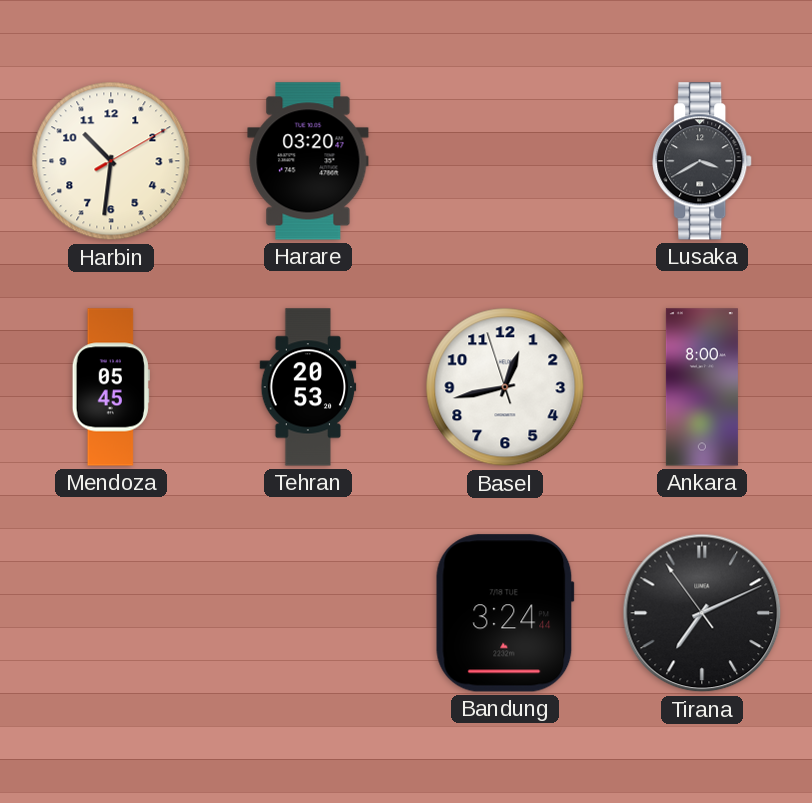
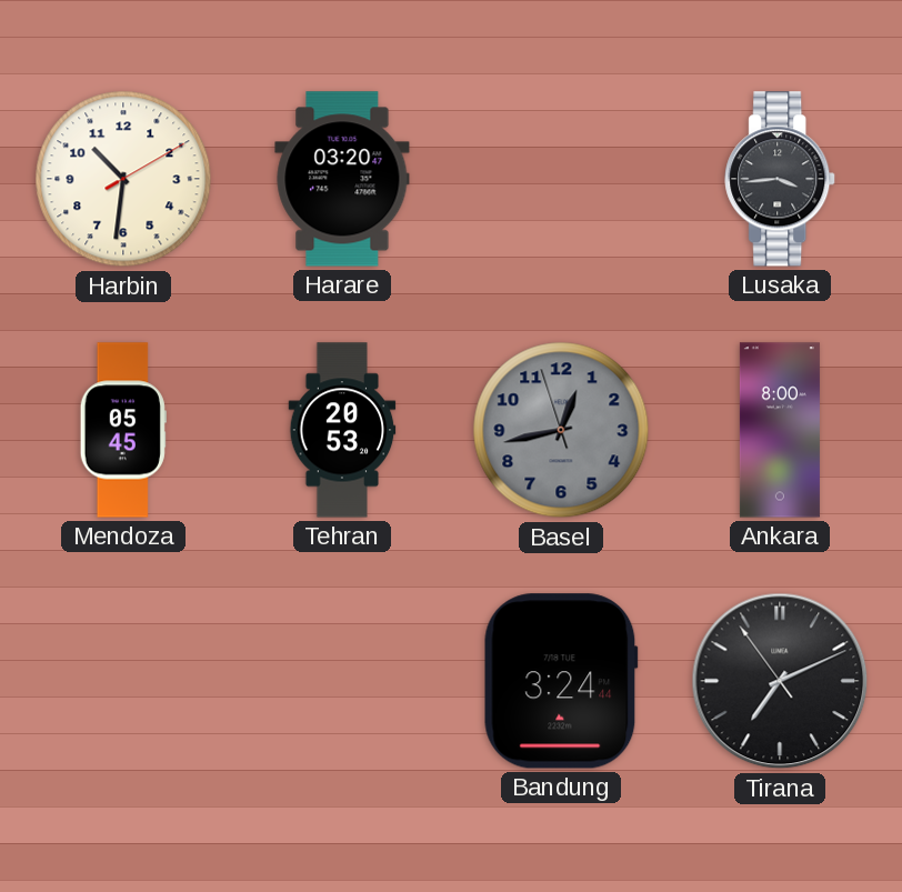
Lusaka: 3:40 -> 3:44 (781, 179)
Basel dial: white -> grey (561, 430)
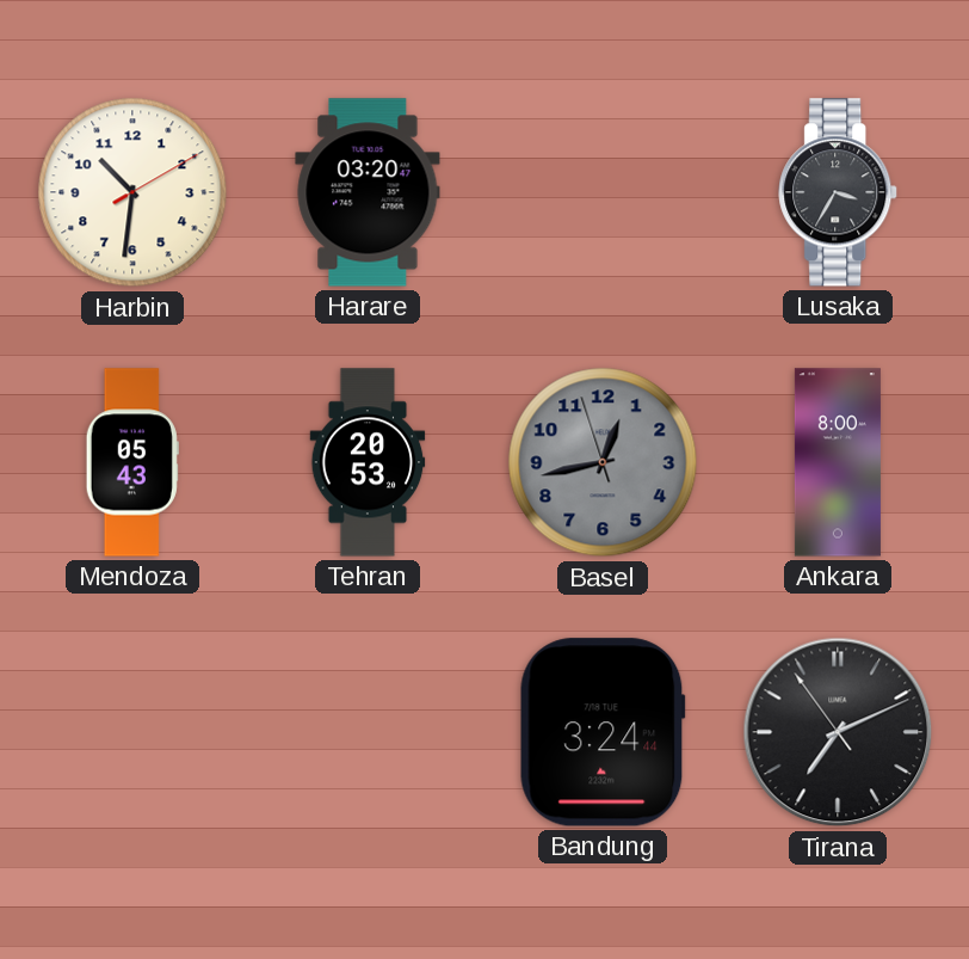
Lusaka: 3:44 -> 3:35 (839, 192)
Mendoza: 05:45 -> 05:43 (132, 462)
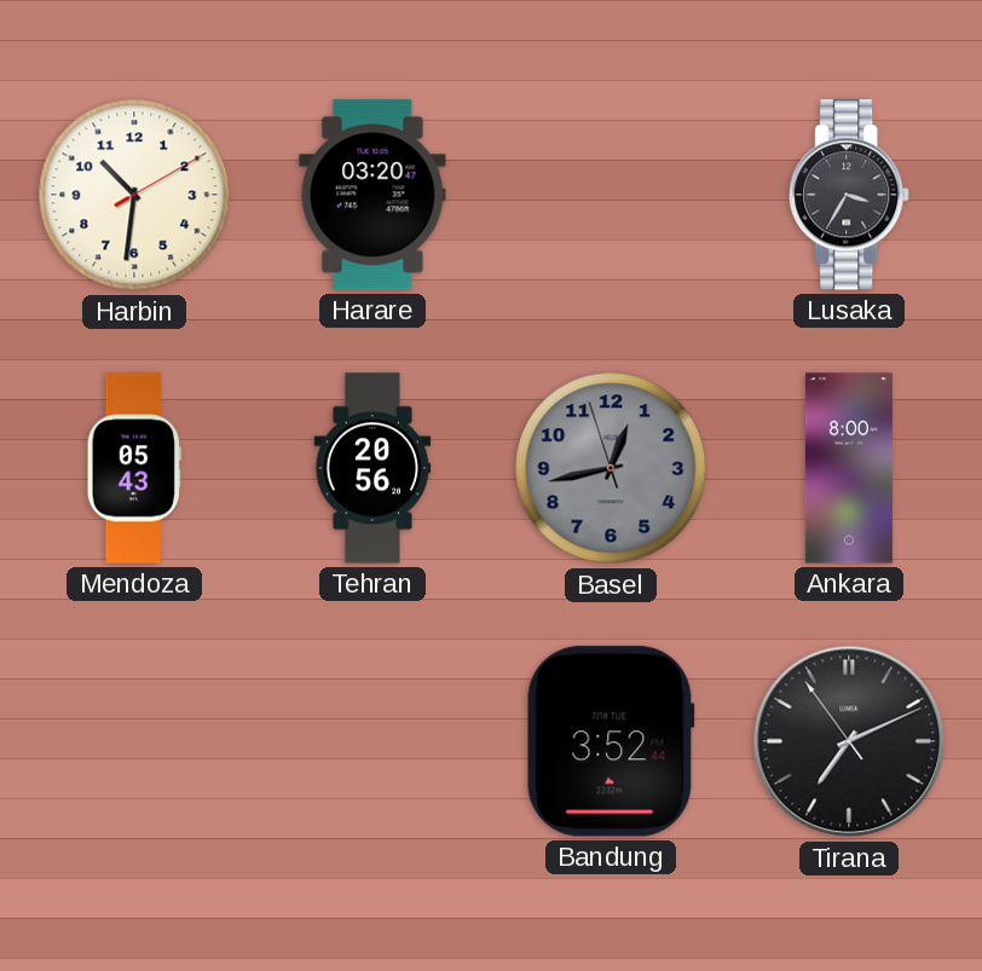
Tehran: 20:53 -> 20:56 (372, 468)
Bandung: 3:24 -> 3:52 (611, 741)
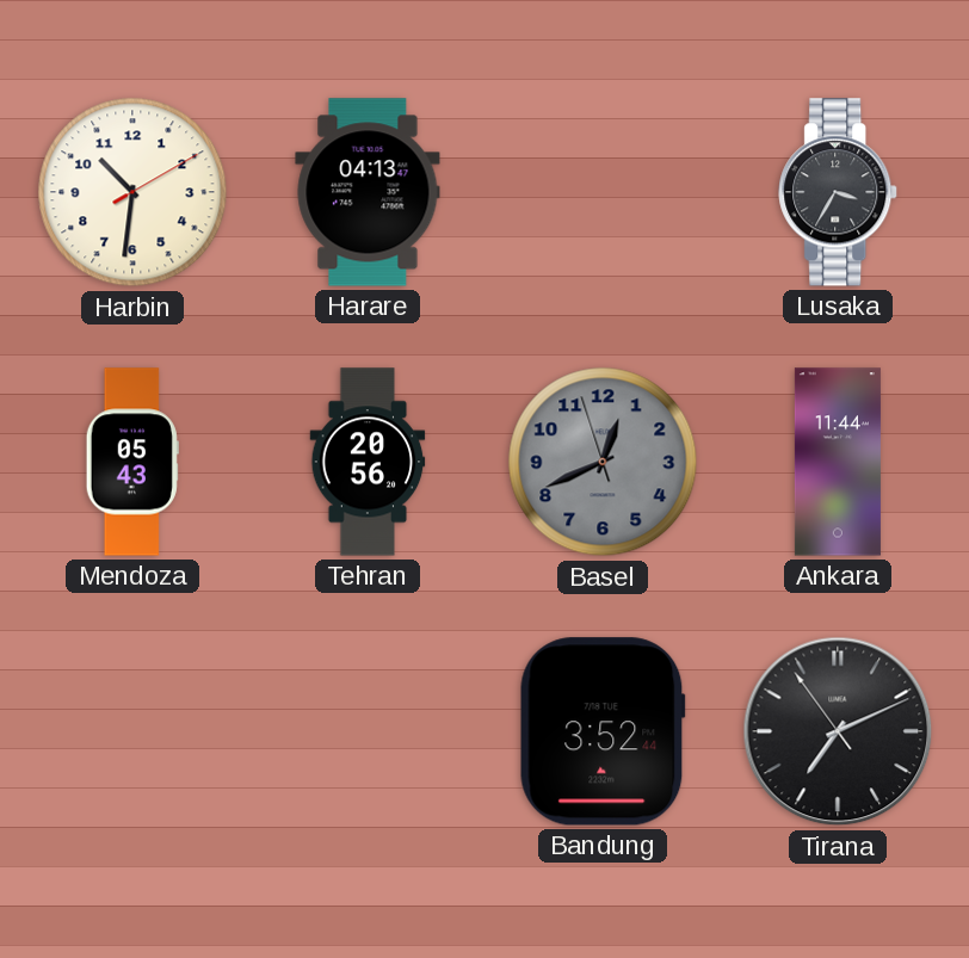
Harare: 03:20 -> 04:13 (368, 192)
Basel: 12:42 -> 12:40 (603, 462)
Ankara: 8:00 -> 11:44 (838, 462)
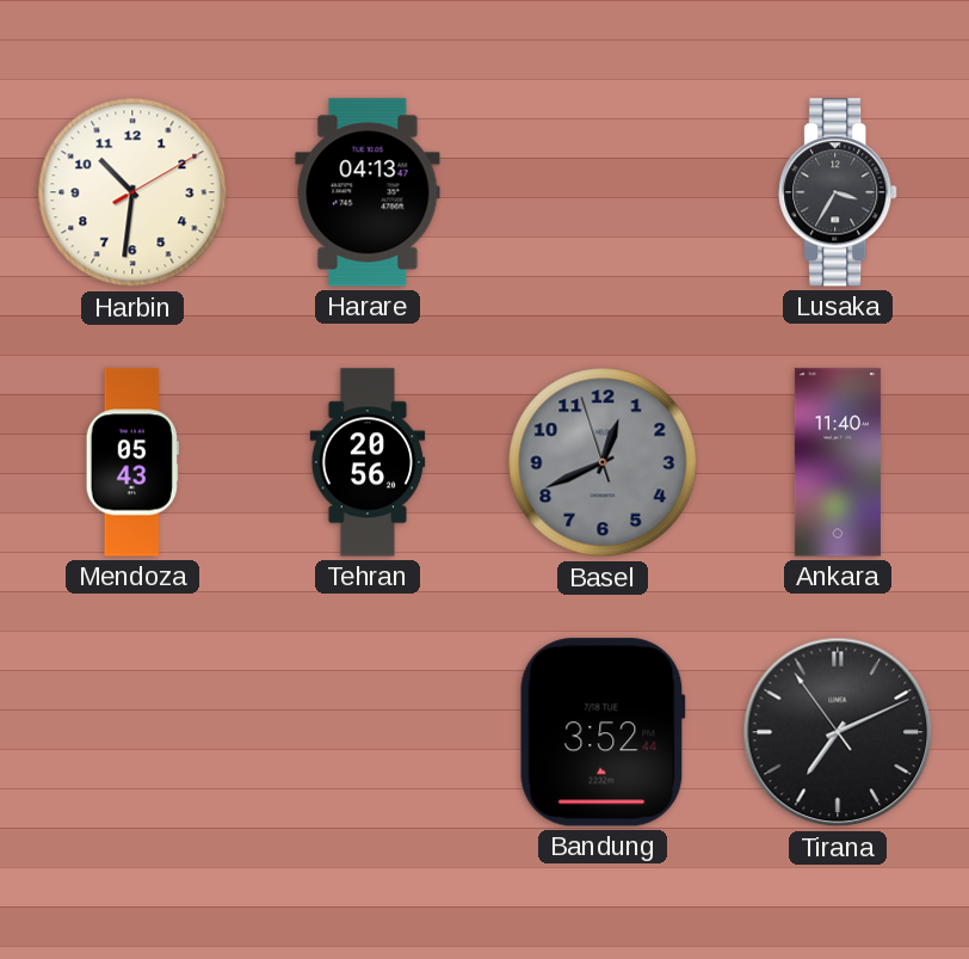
Ankara: 11:44 -> 11:40 (838, 462)
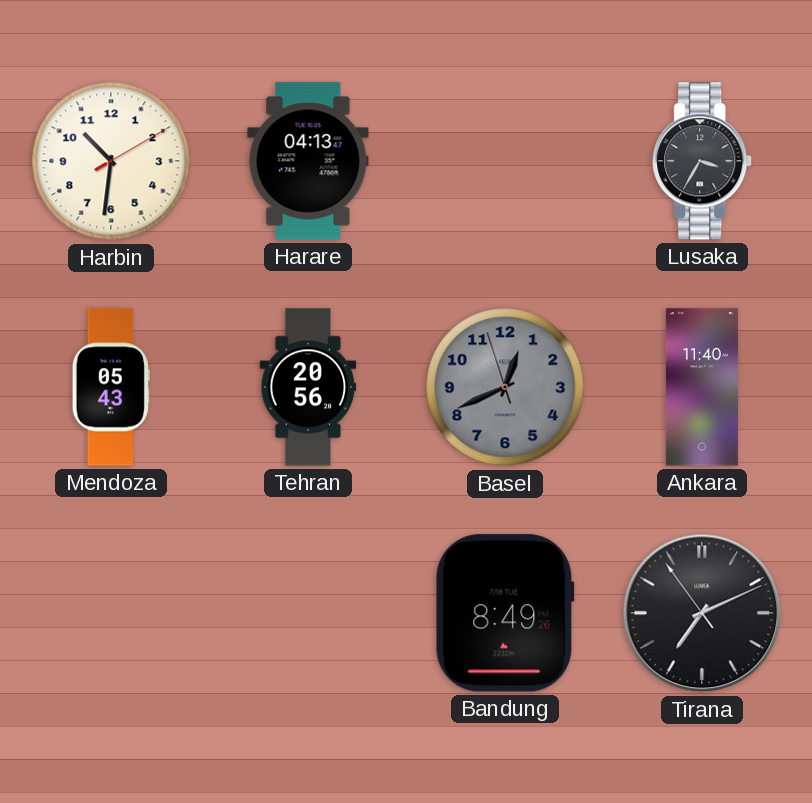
Bandung: 3:52 -> 8:49 (505, 613)
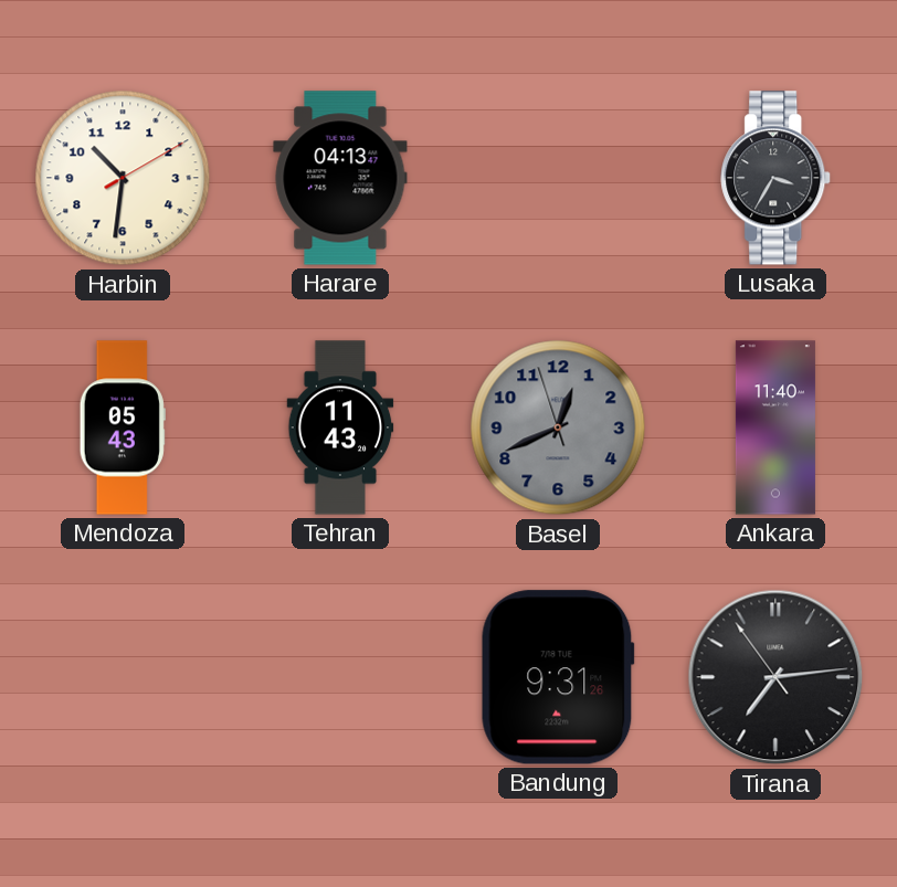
Tehran: 20:56 -> 11:43 (340, 427)
Bandung: 8:49 -> 9:31 (558, 677)
Tirana: 7:10 -> 7:13 (775, 677)
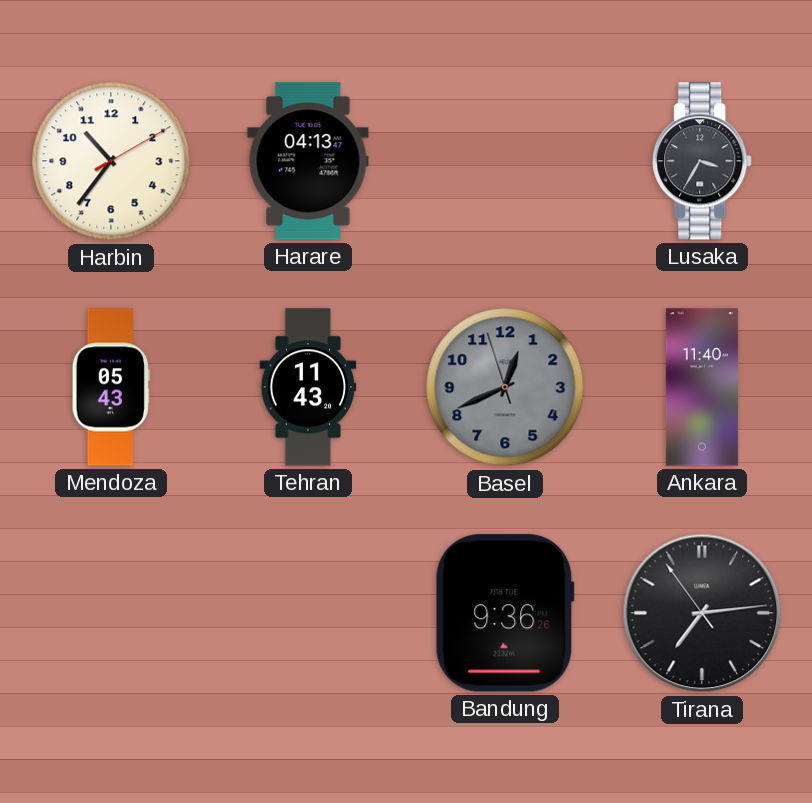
Harbin: 10:31 -> 10:36 (111, 161)
Bandung: 9:31 -> 9:36 (505, 613)
